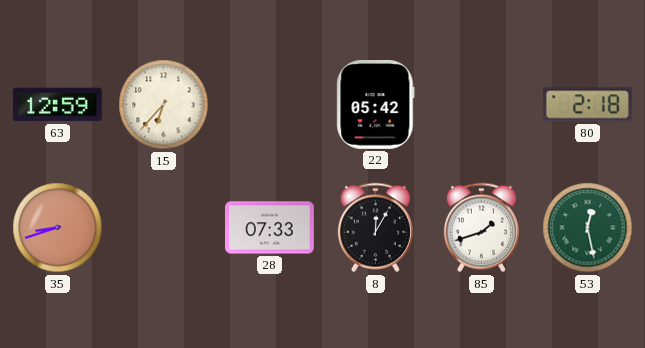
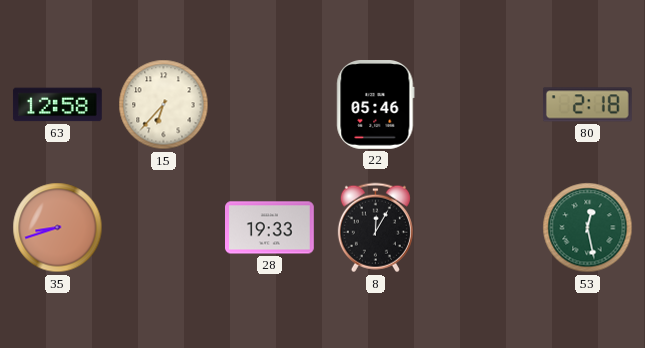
63: 12:59 -> 12:58 (57, 105)
22: 05:42 -> 05:46 (376, 105)
28: 07:33 -> 19:33 (270, 228)
85: 1:42 -> none (481, 228)
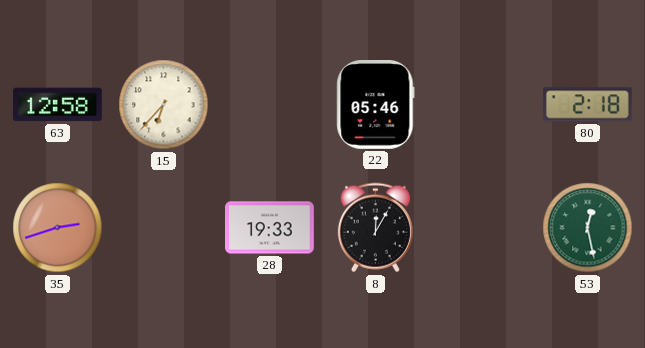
35: 8:42 -> 2:42 (58, 228)
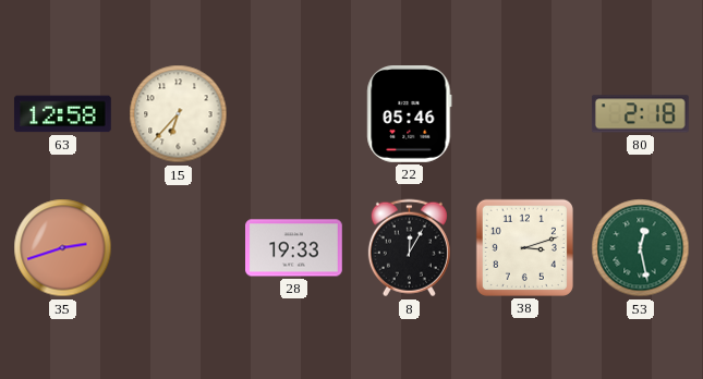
38: none -> 3:12 (524, 247)
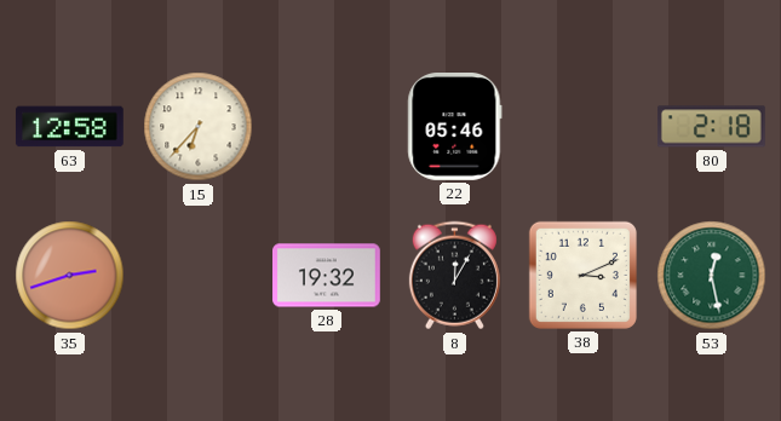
28: 19:33 -> 19:32 (327, 276)
38: 3:12 -> 3:11 (582, 275)
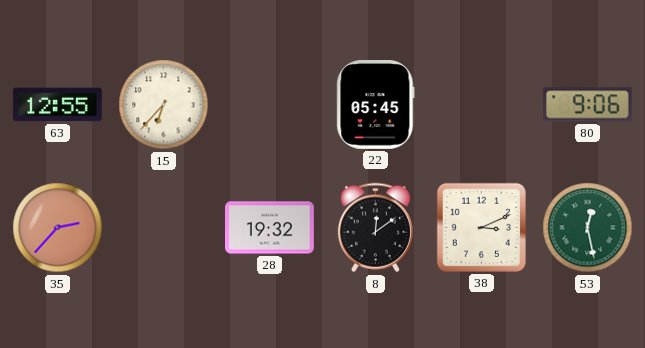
63: 12:58 -> 12:55 (57, 105)
22: 05:46 -> 05:45 (376, 105)
80: 2:18 -> 9:06 (587, 105)
35: 2:42 -> 2:37 (58, 228)
8: 12:05 -> 12:09 (375, 228)
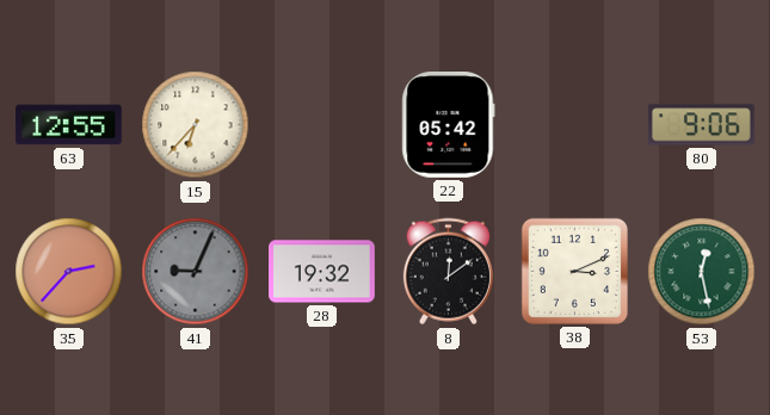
22: 05:45 -> 05:42 (449, 125)
41: none -> 9:04 (196, 272)
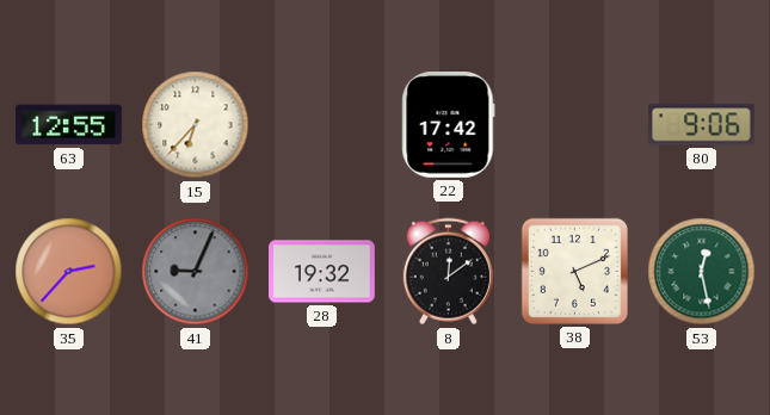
22: 05:42 -> 17:42 (449, 125)
38: 3:11 -> 5:11 (574, 271)
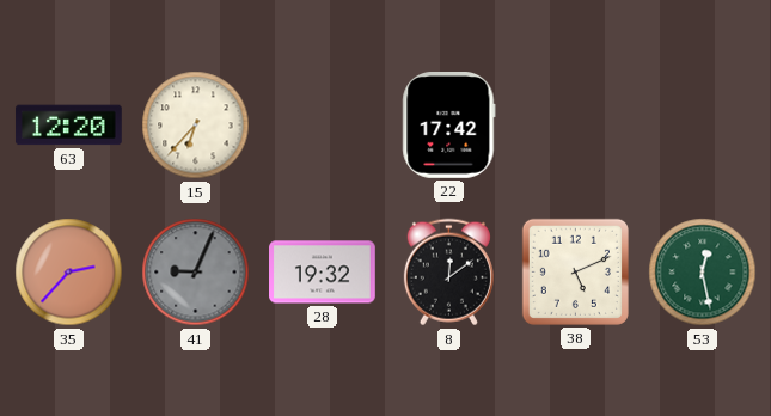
63: 12:55 -> 12:20 (68, 126)
80: 9:06 -> none (701, 125)
